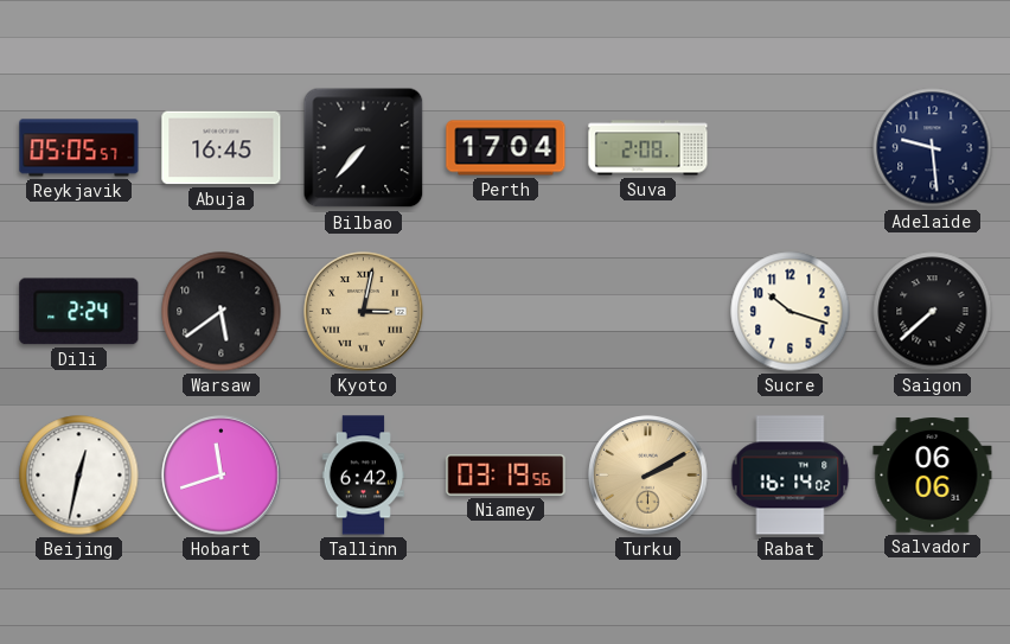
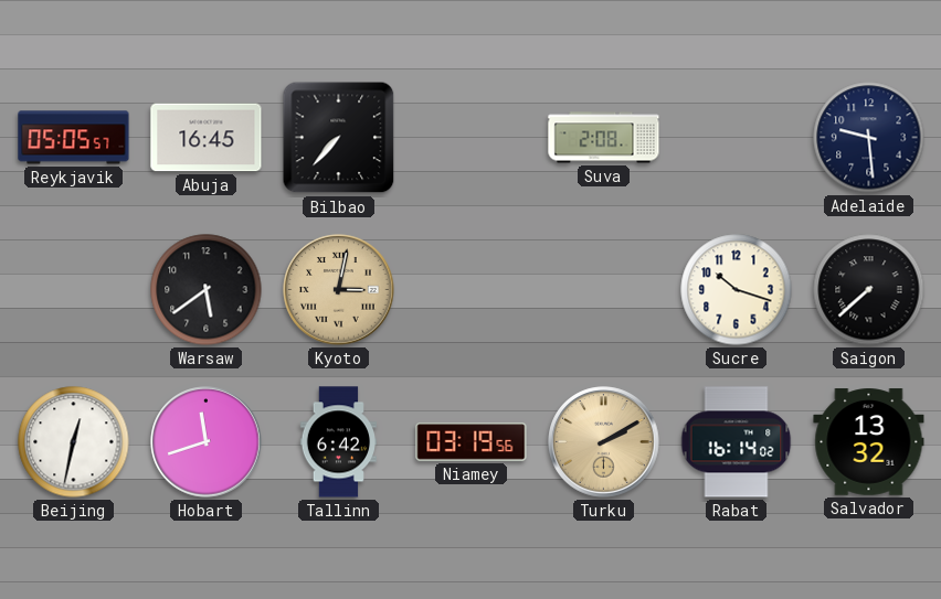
Perth: 17:04 -> none (506, 148)
Dili: 2:24 -> none (79, 312)
Salvador: 06:06 -> 13:32 (869, 442)
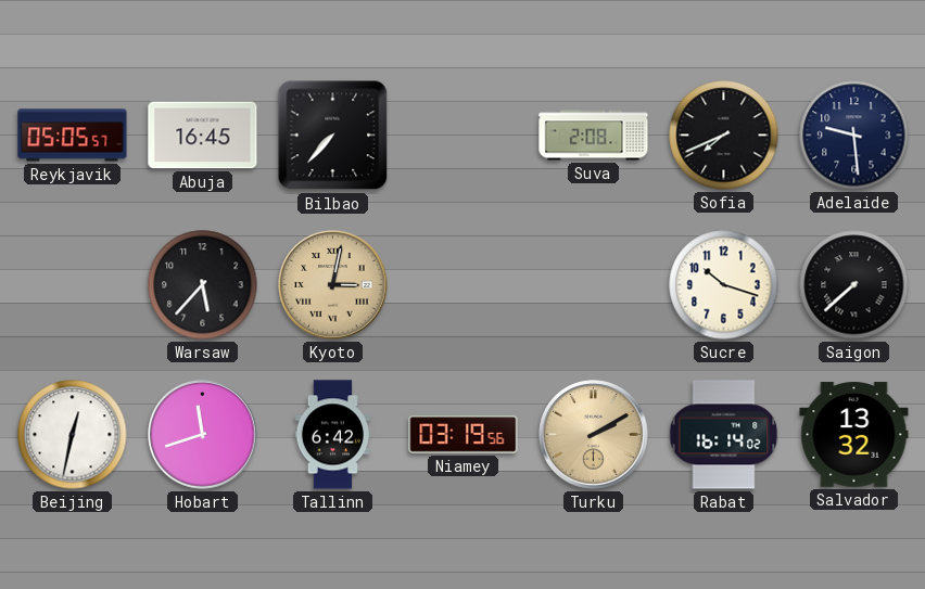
Sofia: none -> 7:41 (724, 136)
Warsaw: 5:39 -> 5:37 (203, 285)
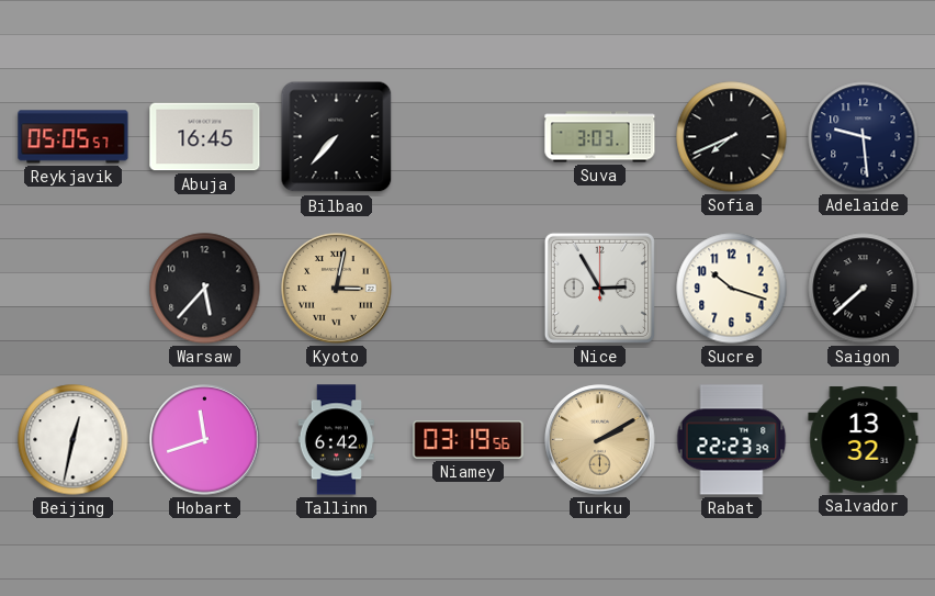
Suva: 2:08 -> 3:03 (600, 137)
Nice: none -> 2:55 (599, 288)
Rabat: 16:14 -> 22:23 (732, 440)
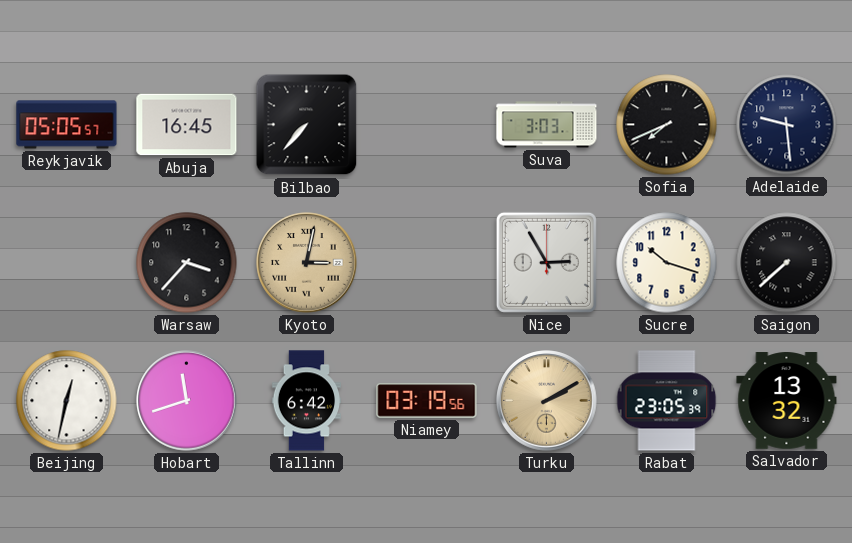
Warsaw: 5:37 -> 3:37 (187, 263)
Rabat: 22:23 -> 23:05 (667, 401)
